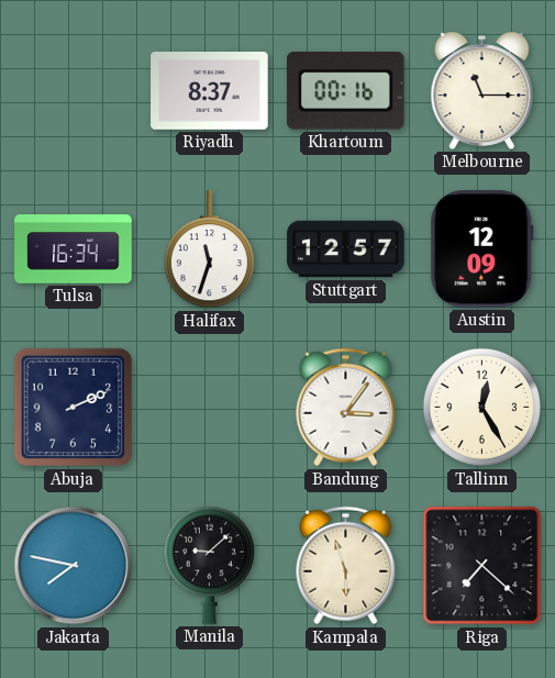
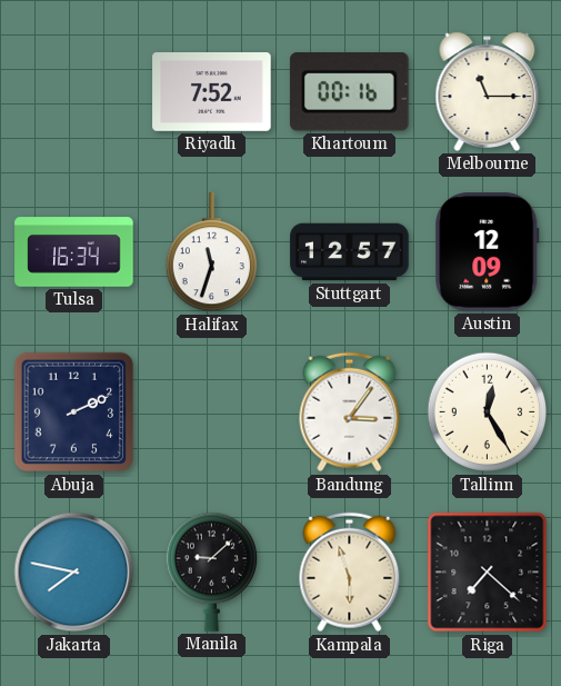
Riyadh: 8:37 -> 7:52 (212, 92)
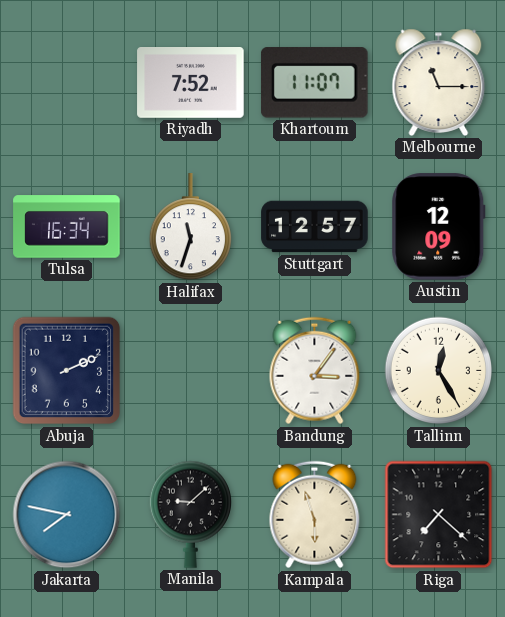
Khartoum: 00:16 -> 11:07 (314, 83)
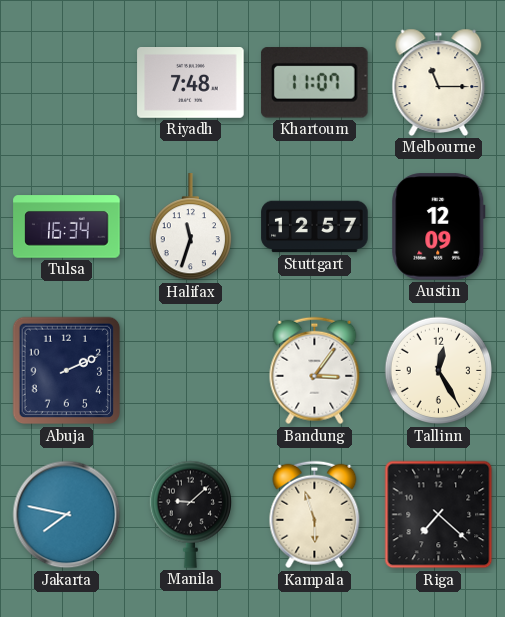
Riyadh: 7:52 -> 7:48 (191, 83)
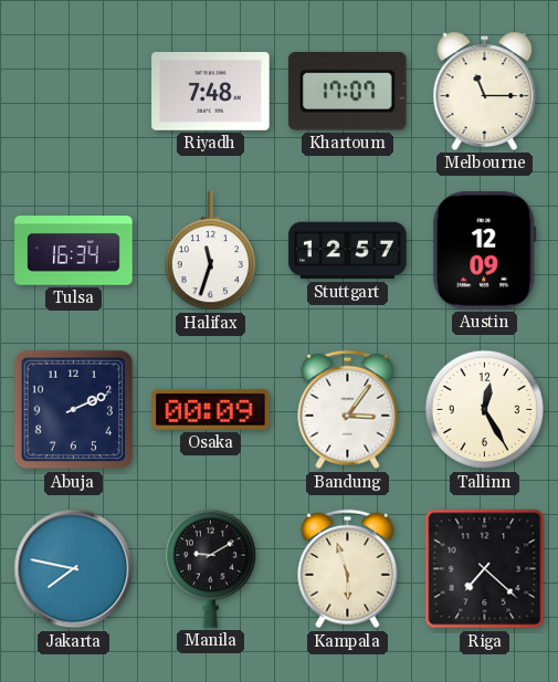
Khartoum: 11:07 -> 17:07 (347, 92)
Osaka: none -> 00:09 (211, 409)
Manila: 9:08 -> 9:10 (210, 568)
